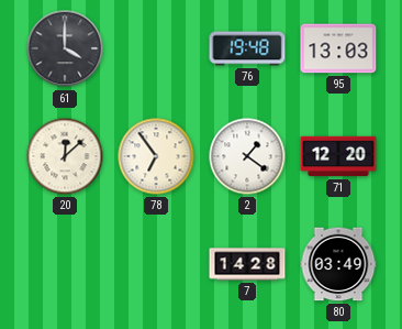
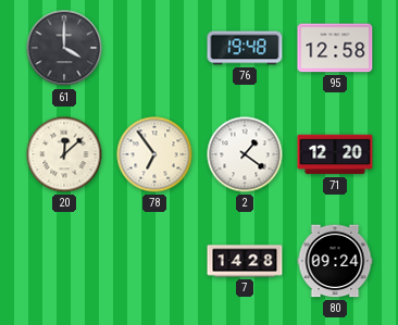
95: 13:03 -> 12:58 (335, 48)
80: 03:49 -> 09:24 (335, 261)
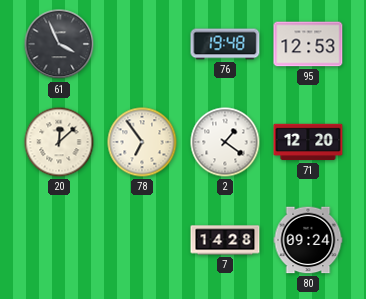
61: 4:00 -> 3:56 (59, 44)
95: 12:58 -> 12:53 (308, 44)
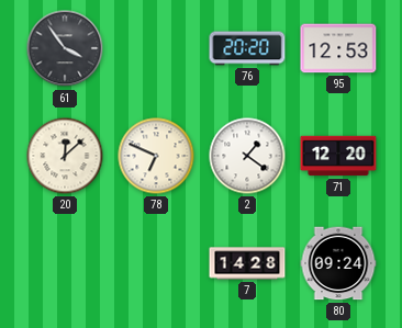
61: 3:56 -> 3:54 (65, 48)
76: 19:48 -> 20:20 (247, 48)
78: 6:54 -> 6:49 (156, 156)
